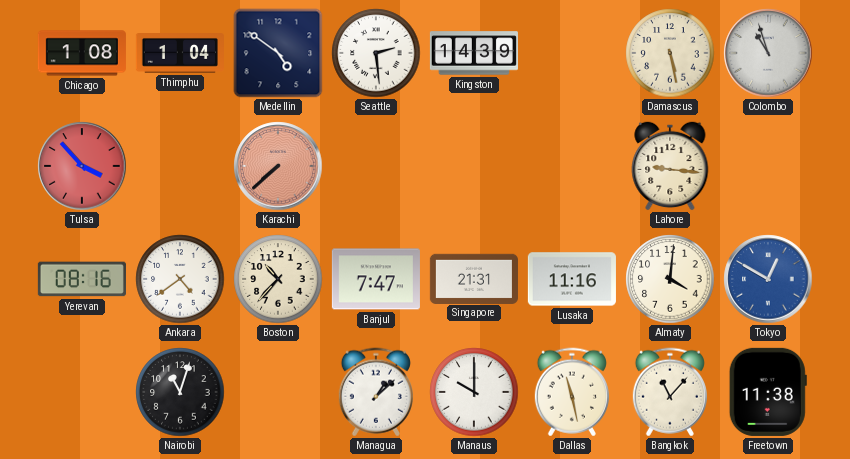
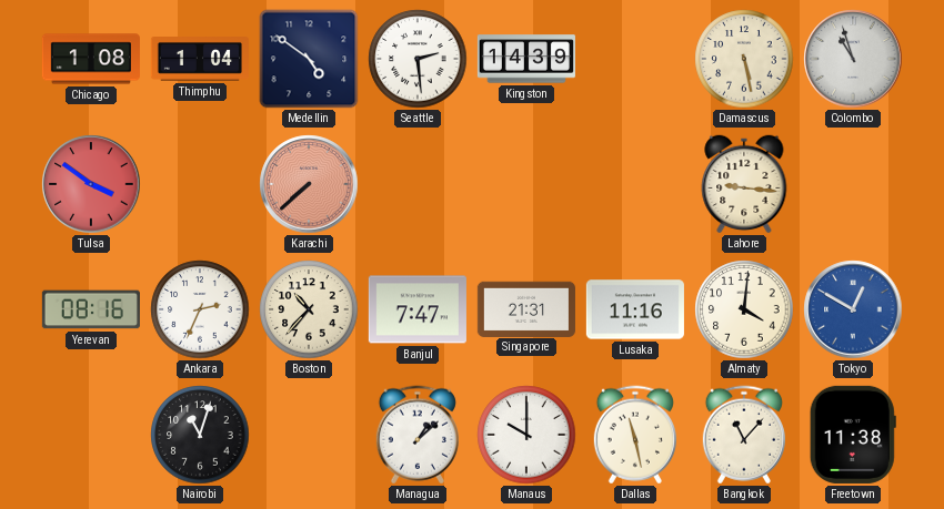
Tulsa: 3:53 -> 3:51 (91, 184)
Ankara: 4:39 -> 2:34 (200, 309)
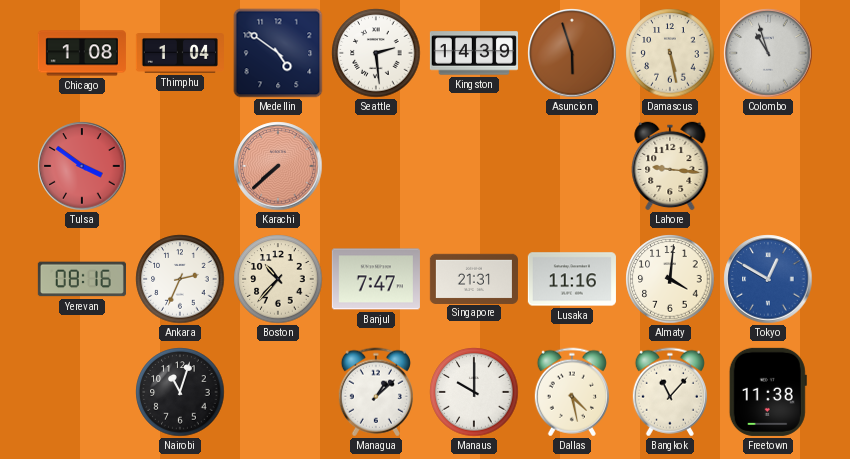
Asuncion: none -> 5:57 (572, 53)
Dallas: 11:28 -> 4:28 (572, 392)
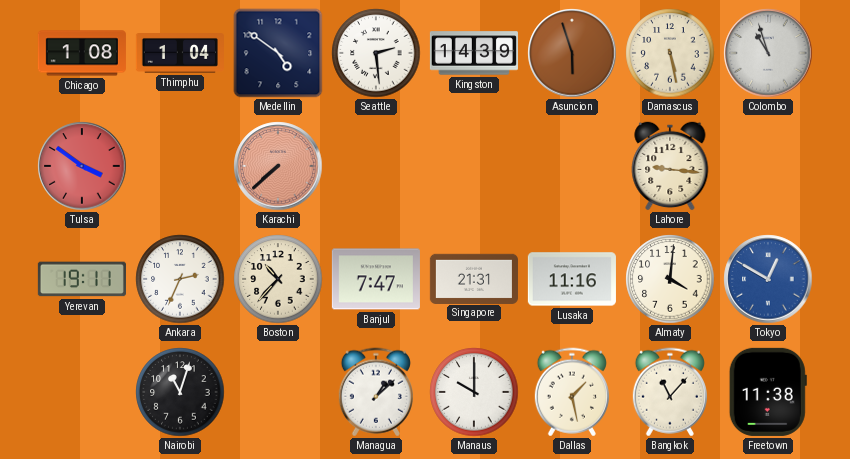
Yerevan: 08:16 -> 19:11 (82, 279)
Dallas: 4:28 -> 1:28 (572, 392)
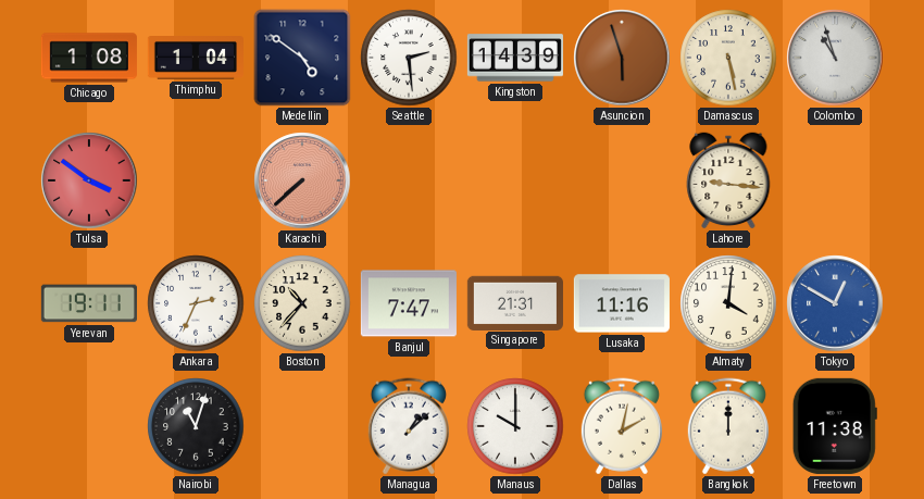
Dallas: 1:28 -> 2:02 (622, 426)
Bangkok: 11:07 -> 12:00 (728, 426)
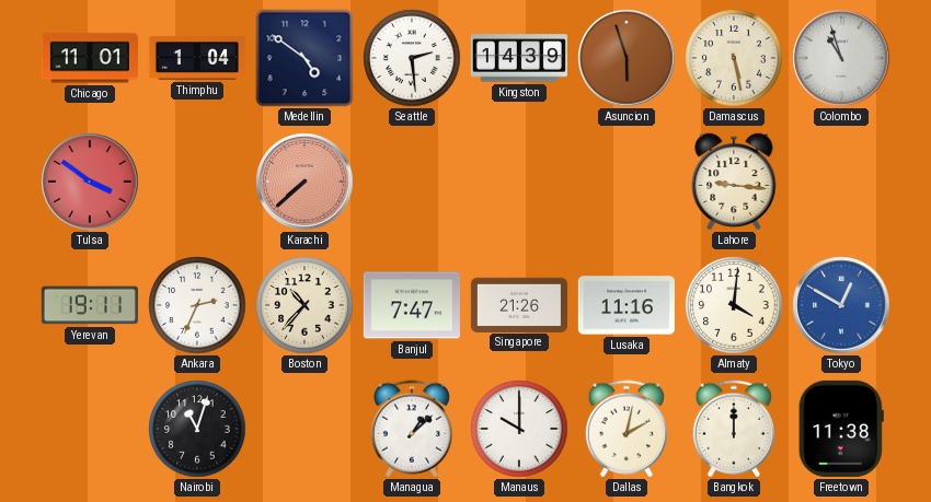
Chicago: 1:08 -> 11:01 (90, 58)
Singapore: 21:31 -> 21:26 (519, 304)
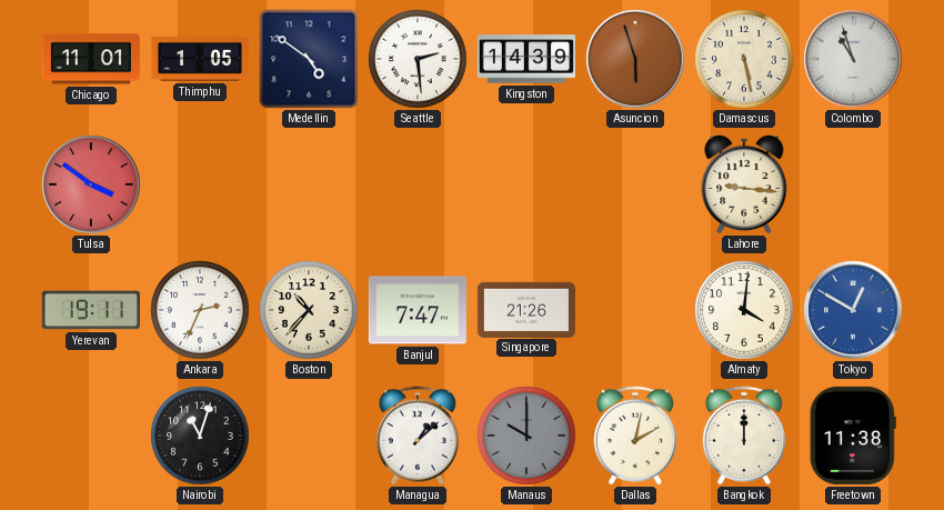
Thimphu: 1:04 -> 1:05 (200, 60)
Karachi: 7:38 -> none (304, 182)
Lusaka: 11:16 -> none (627, 305)
Manaus dial: white -> grey (526, 436)
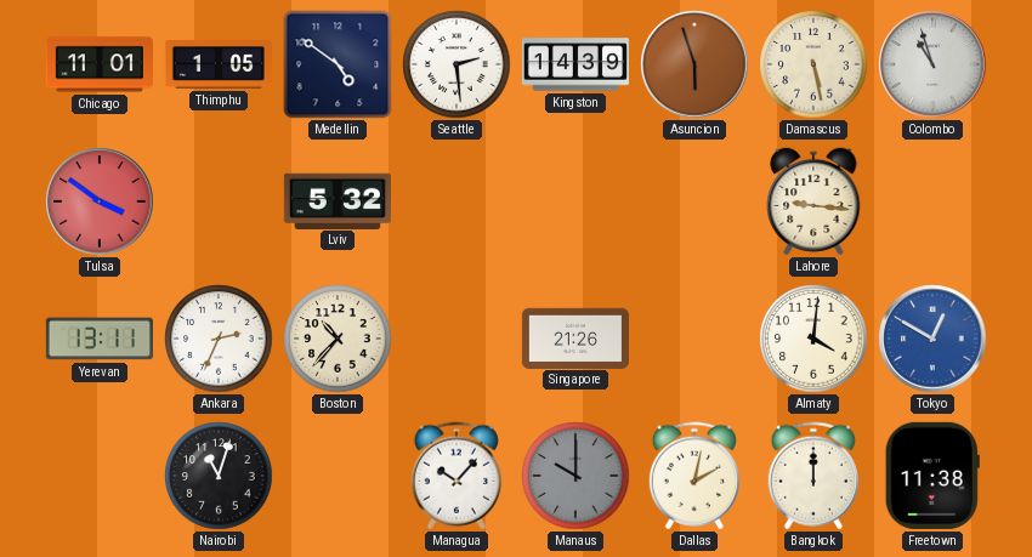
Lviv: none -> 5:32 (338, 200)
Yerevan: 19:11 -> 13:11 (100, 339)
Banjul: 7:47 -> none (418, 310)
Managua: 1:08 -> 10:07 (457, 476)
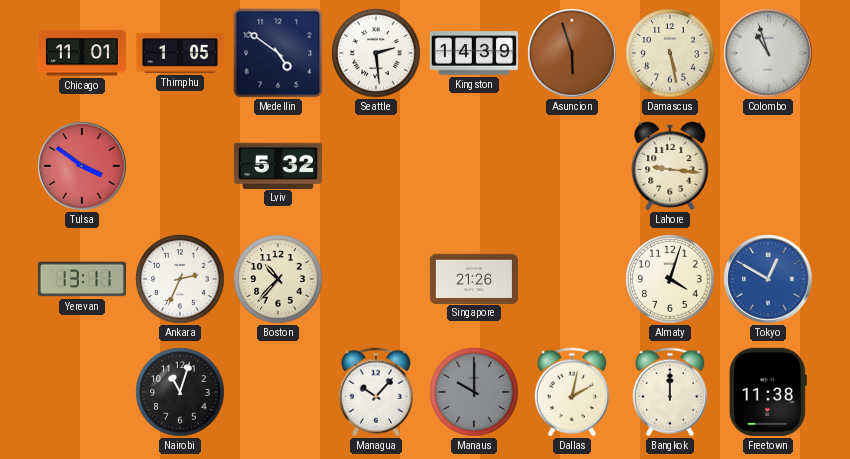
Almaty: 4:01 -> 4:03 (670, 279)
